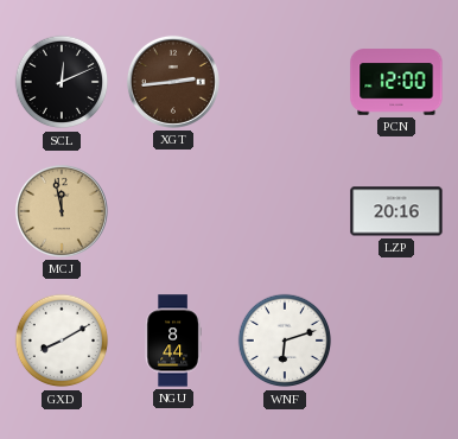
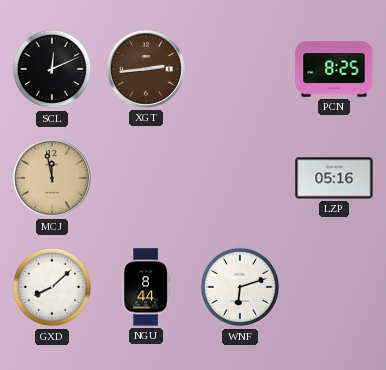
PCN: 12:00 -> 8:25 (334, 69)
LZP: 20:16 -> 05:16 (334, 178)
GXD: 8:10 -> 8:08 (52, 287)
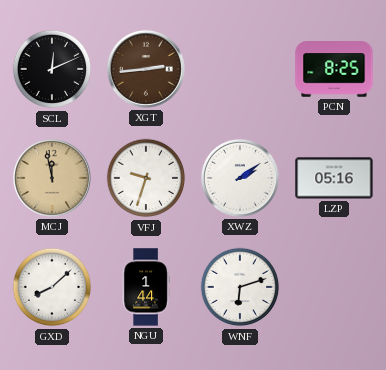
VFJ: none -> 9:33 (146, 178)
XWZ: none -> 2:09 (240, 178)
NGU: 8:44 -> 1:44 (146, 287)
